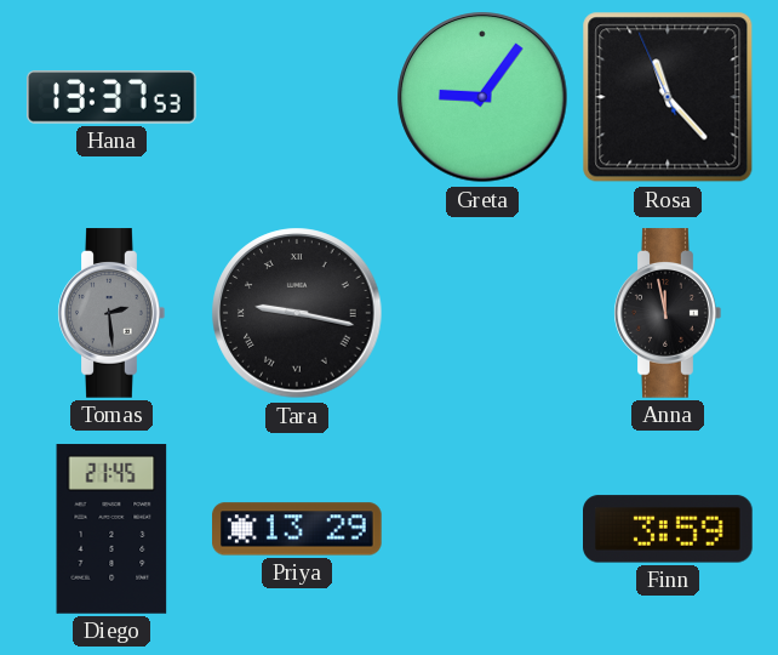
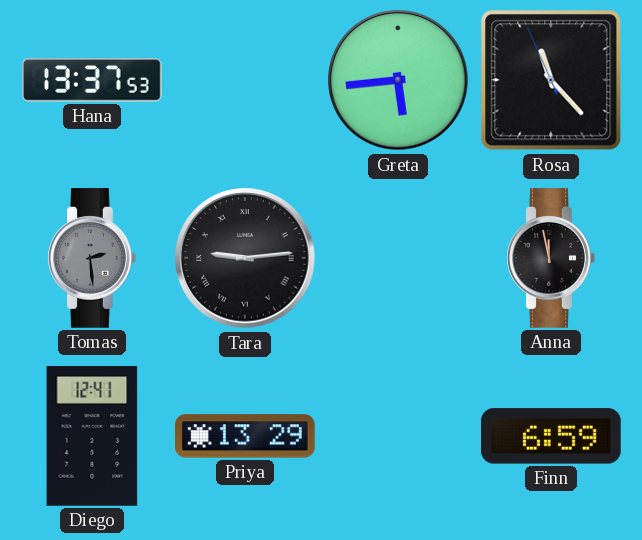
Greta: 9:06 -> 5:44 (398, 80)
Tara: 9:17 -> 9:14 (245, 258)
Diego: 21:45 -> 12:41 (92, 436)
Finn: 3:59 -> 6:59 (552, 436)
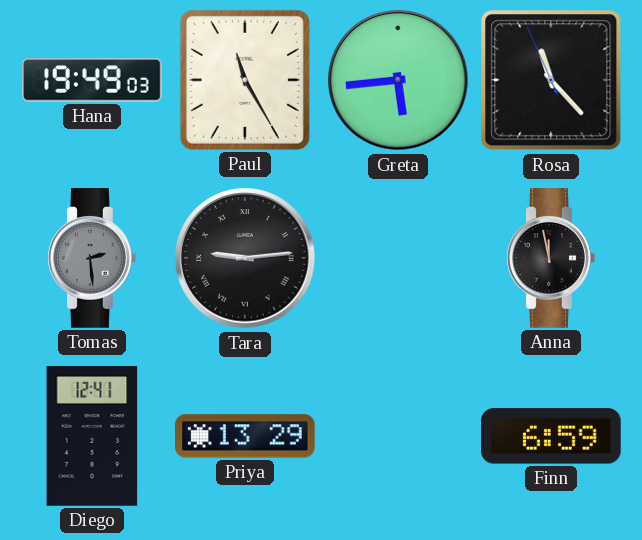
Hana: 13:37 -> 19:49 (93, 80)
Paul: none -> 11:25 (245, 80)
